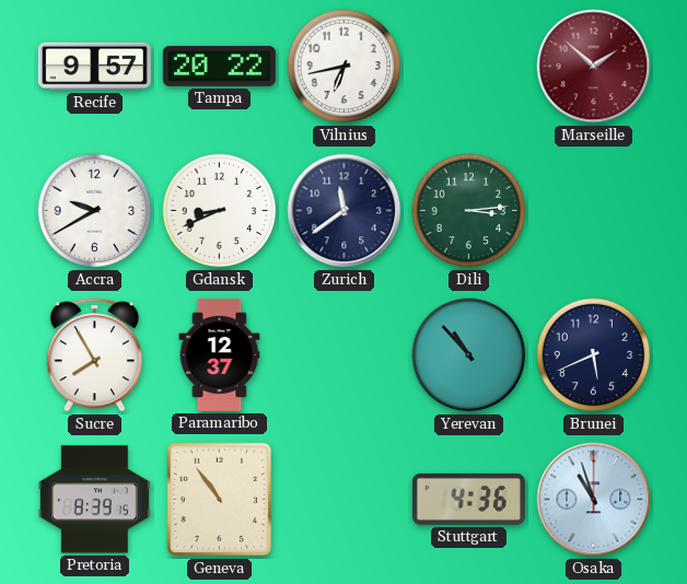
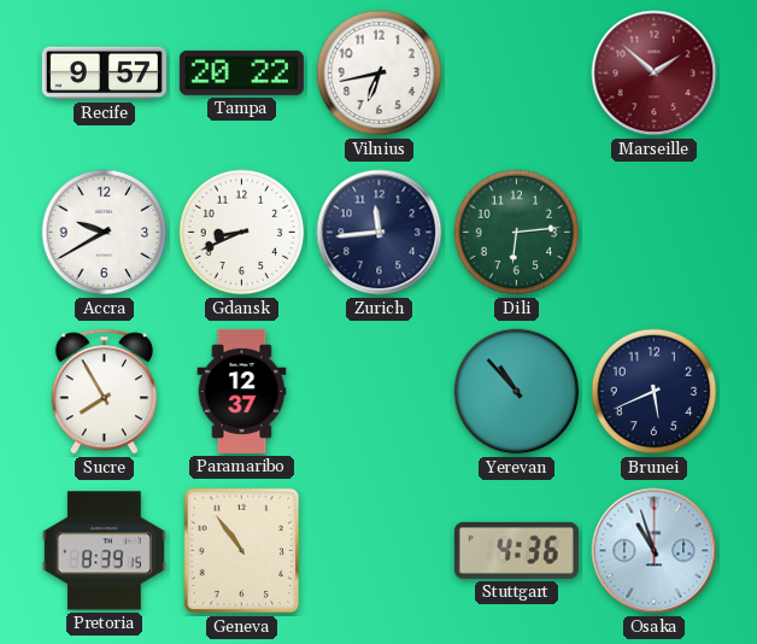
Zurich: 11:39 -> 11:44 (380, 233)
Dili: 3:14 -> 6:14 (517, 233)
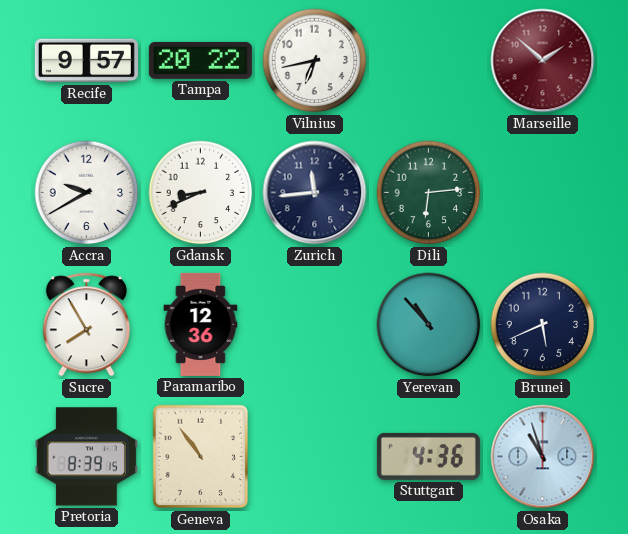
Paramaribo: 12:37 -> 12:36 (201, 324)
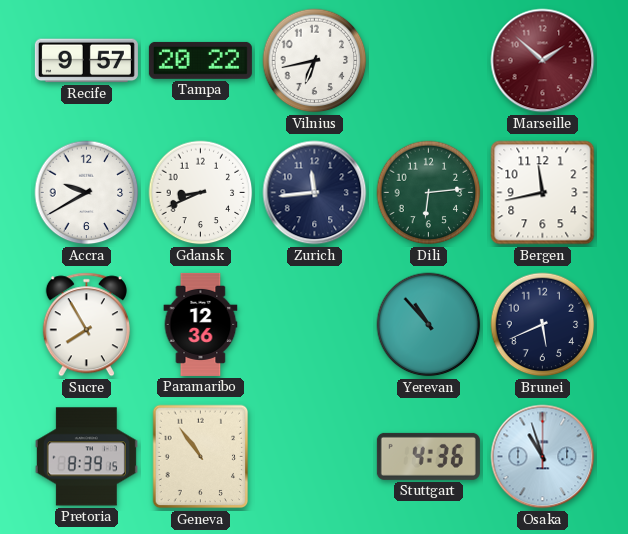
Bergen: none -> 11:43 (543, 193)
